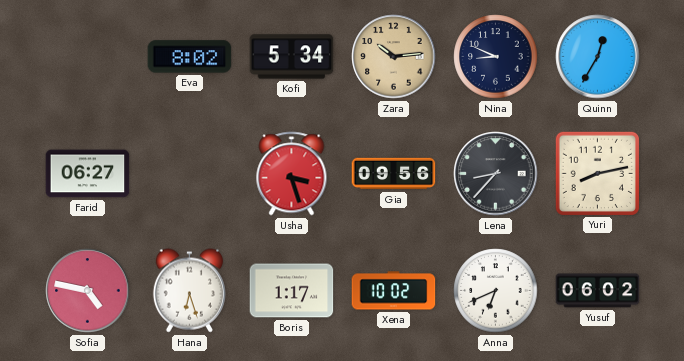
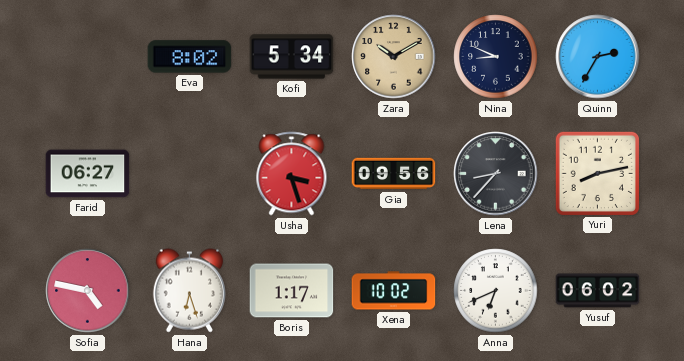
Zara: 10:14 -> 10:10 (394, 57)
Quinn: 12:35 -> 2:35 (598, 57)
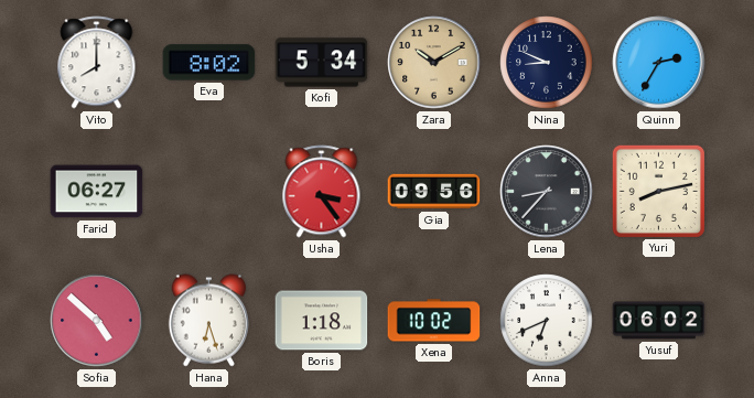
Vito: none -> 8:00 (97, 63)
Usha: 3:27 -> 3:24 (322, 192)
Sofia: 4:47 -> 4:52 (97, 321)
Boris: 1:17 -> 1:18 (322, 321)
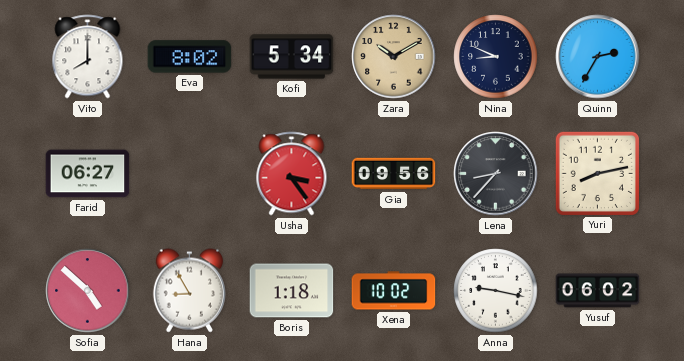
Hana: 6:27 -> 8:55 (189, 291)
Anna: 6:41 -> 9:17 (496, 291)
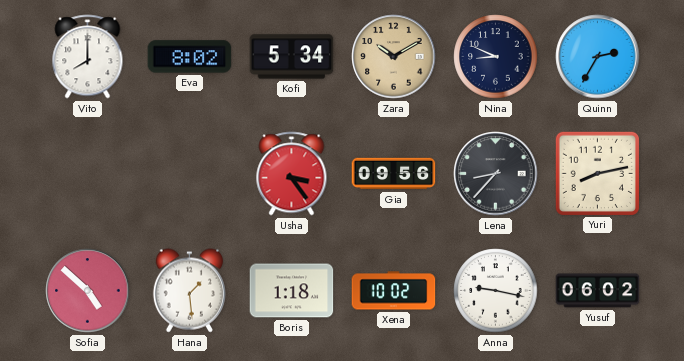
Farid: 06:27 -> none (88, 174)
Hana: 8:55 -> 1:29 (189, 291)
